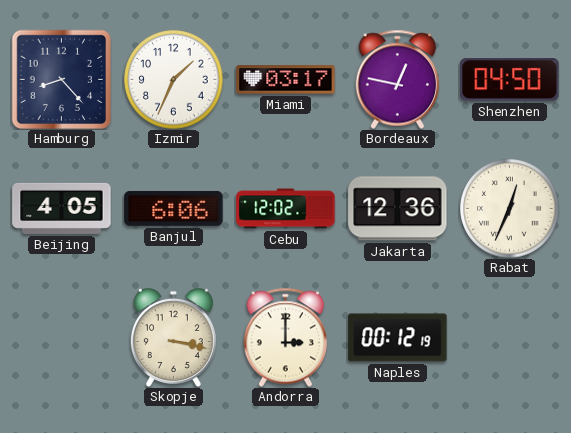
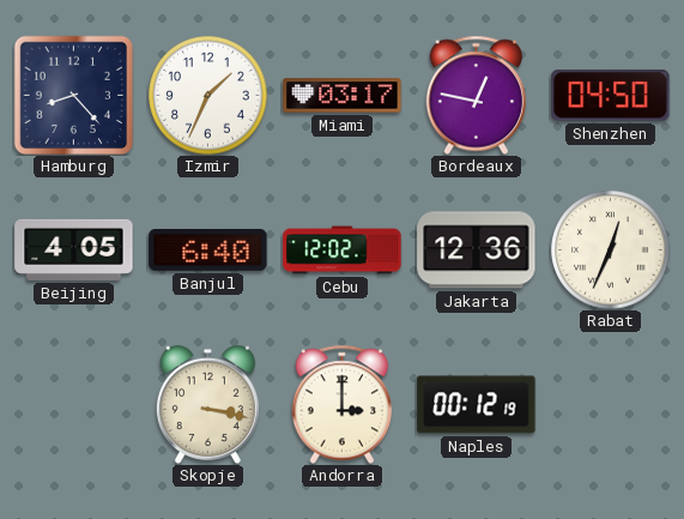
Banjul: 6:06 -> 6:40 (208, 249)
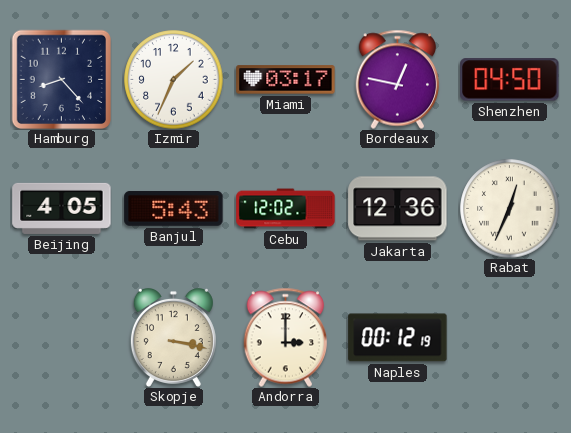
Banjul: 6:40 -> 5:43 (174, 208)
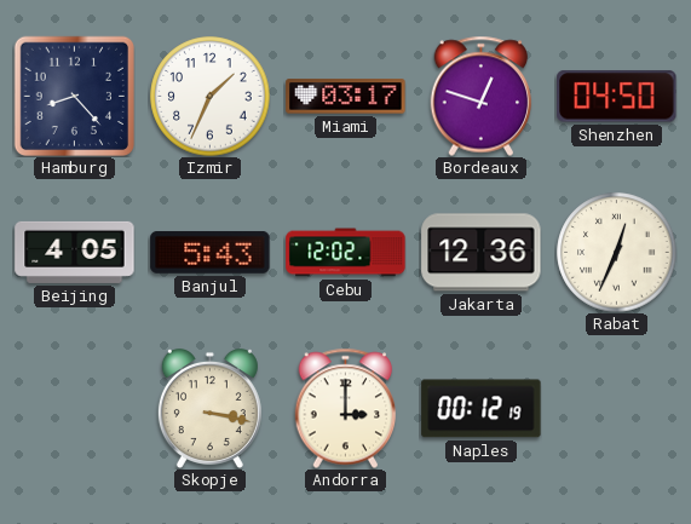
Bordeaux: 12:47 -> 12:48 (482, 96)
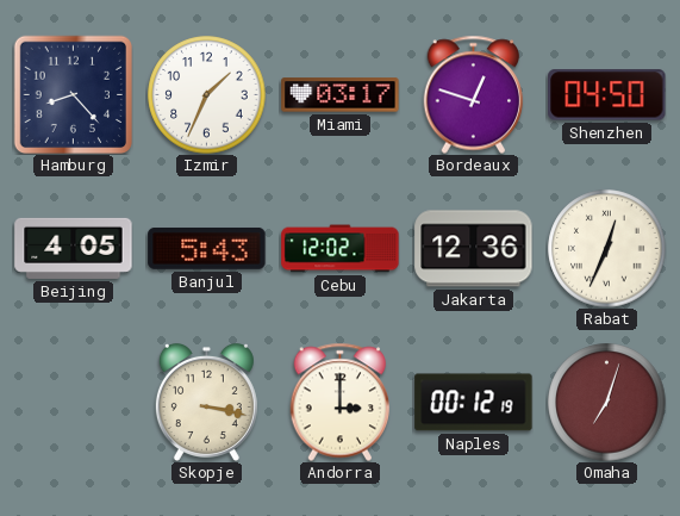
Omaha: none -> 7:03 (607, 403)
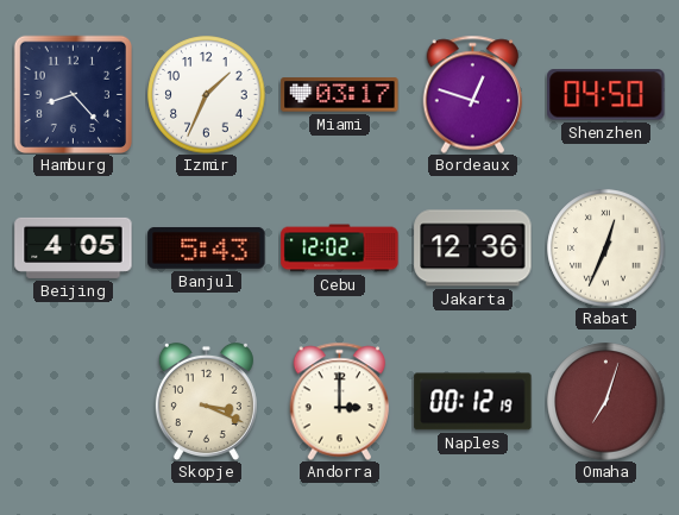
Skopje: 3:17 -> 3:19 (206, 401)
